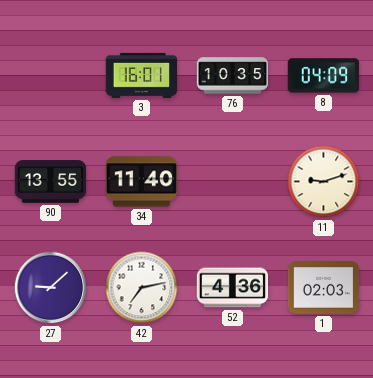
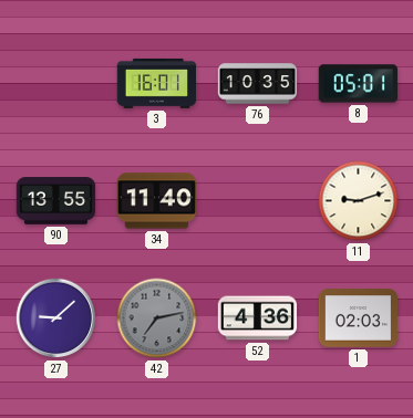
8: 04:09 -> 05:01 (359, 84)
42 dial: white -> grey (157, 318)
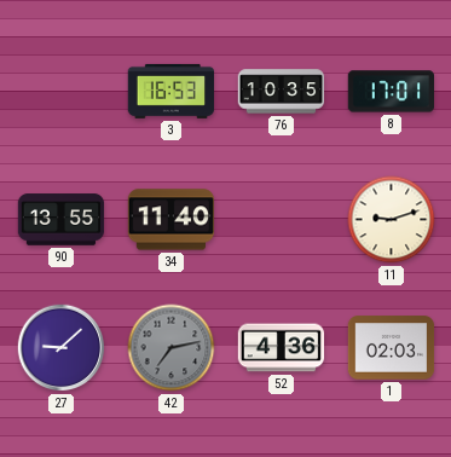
3: 16:01 -> 16:53 (172, 91)
8: 05:01 -> 17:01 (392, 92)
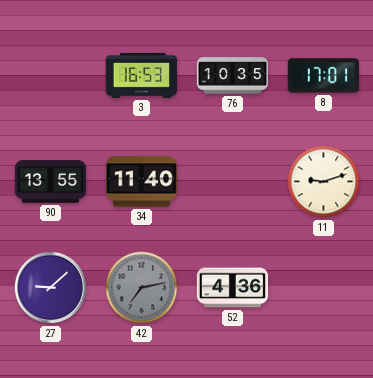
1: 02:03 -> none (392, 348)
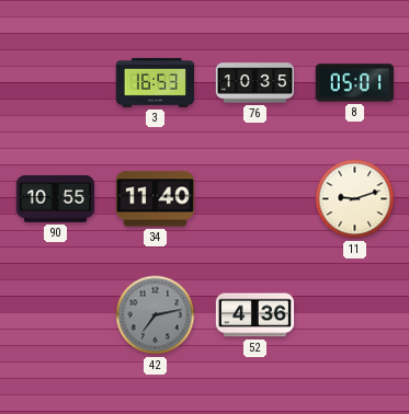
8: 17:01 -> 05:01 (355, 83)
90: 13:55 -> 10:55 (56, 199)
27: 9:08 -> none (51, 288)
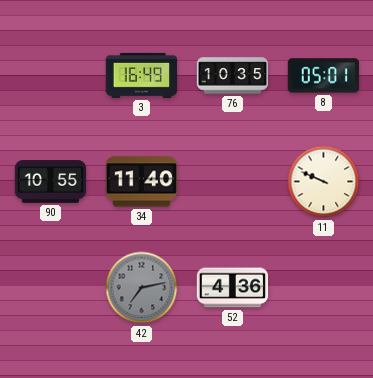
3: 16:53 -> 16:49 (142, 75)
11: 9:12 -> 9:49 (324, 182)
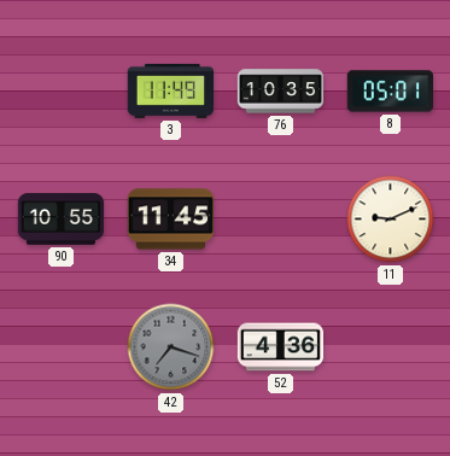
3: 16:49 -> 11:49 (171, 90)
34: 11:40 -> 11:45 (170, 220)
11: 9:49 -> 9:11 (391, 220)
42: 7:13 -> 7:18 (171, 347)
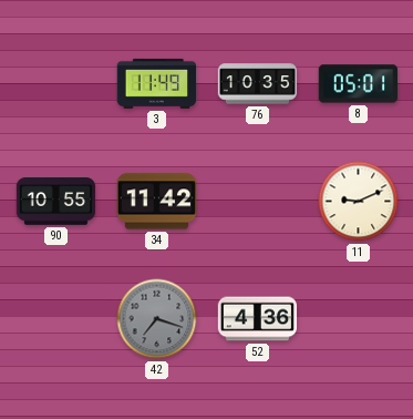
34: 11:45 -> 11:42 (156, 202)
